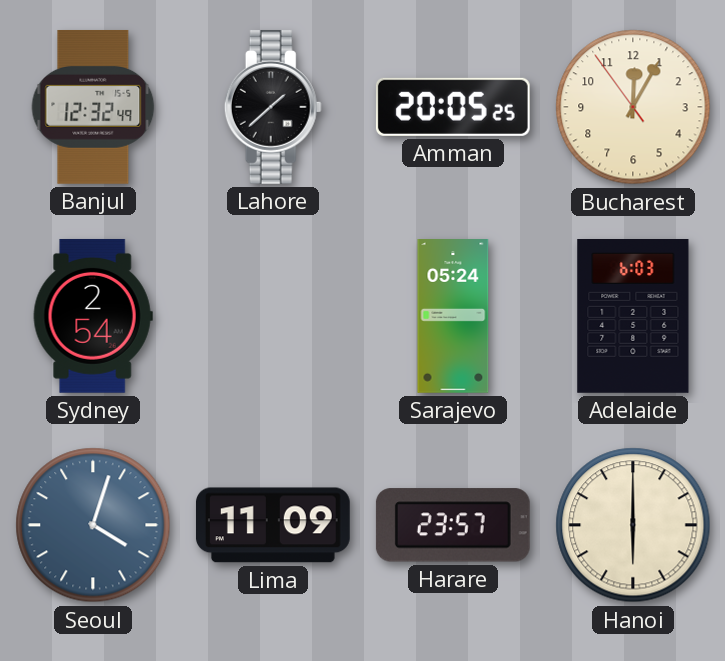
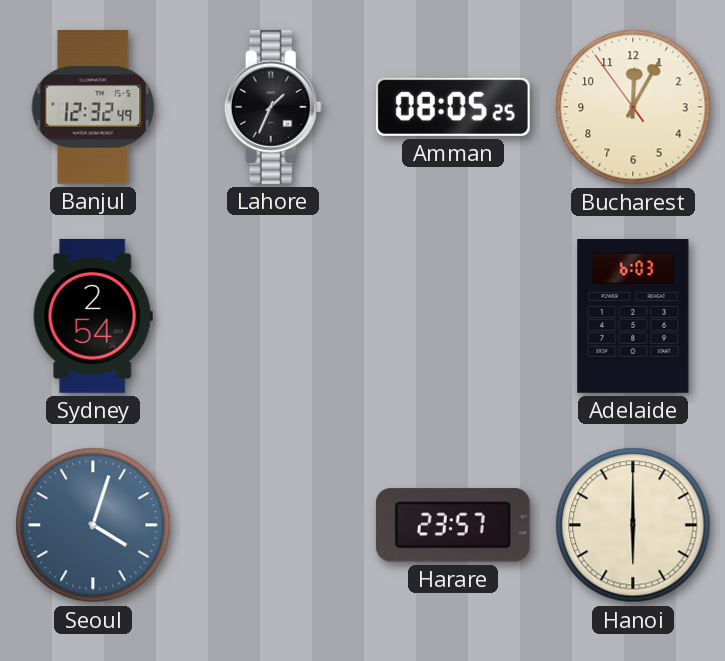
Lahore: 1:38 -> 1:34 (273, 107)
Amman: 20:05 -> 08:05 (453, 107)
Sarajevo: 05:24 -> none (453, 317)
Lima: 11:09 -> none (273, 525)
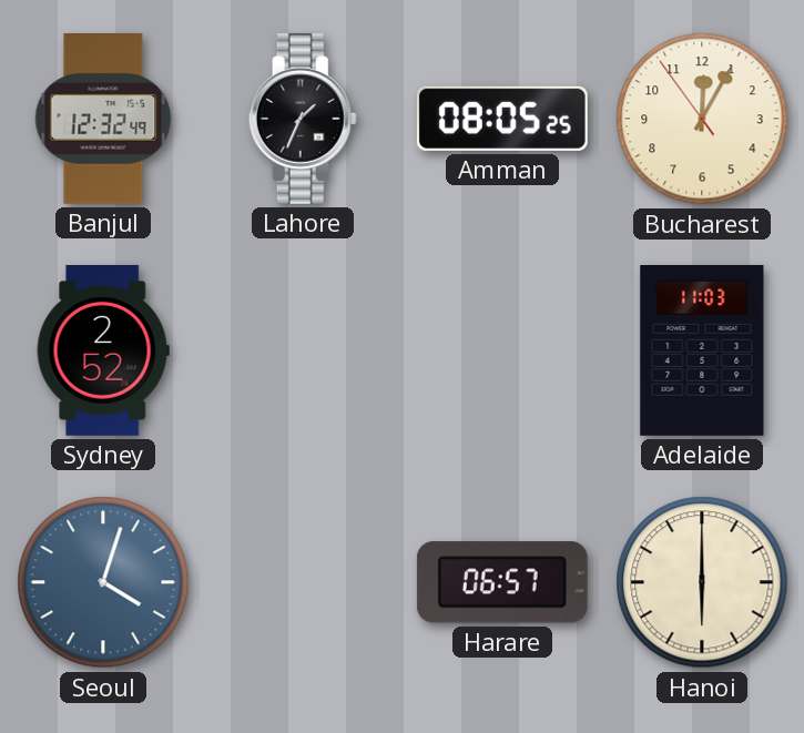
Sydney: 2:54 -> 2:52 (103, 350)
Adelaide: 6:03 -> 11:03 (702, 352)
Harare: 23:57 -> 06:57 (502, 582)
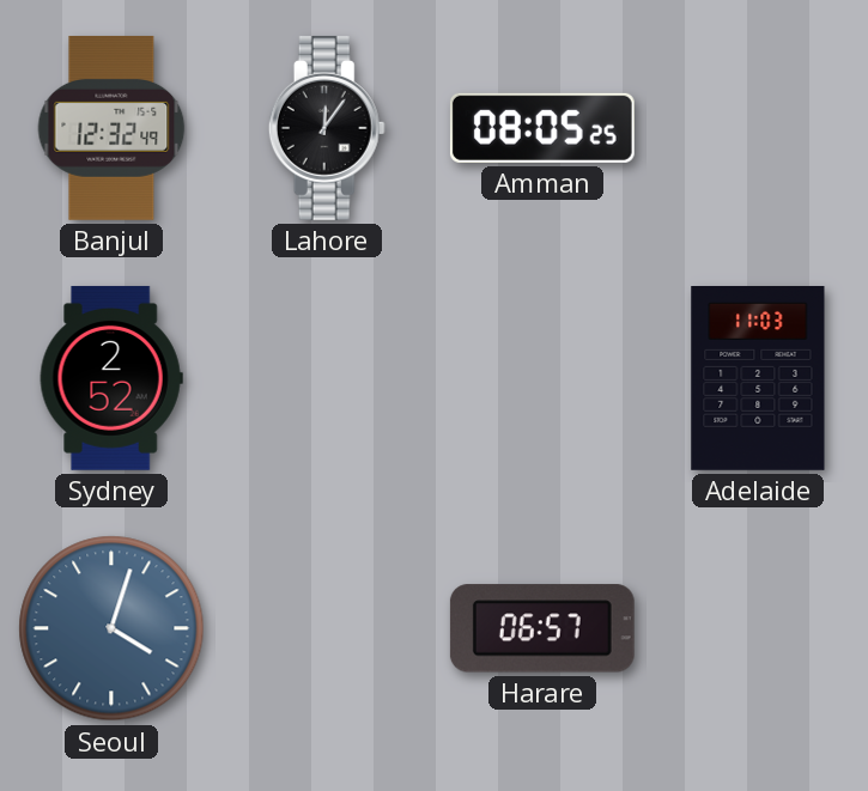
Lahore: 1:34 -> 12:06 (327, 128)
Bucharest: 12:04 -> none (702, 119)
Hanoi: 6:00 -> none (702, 582)
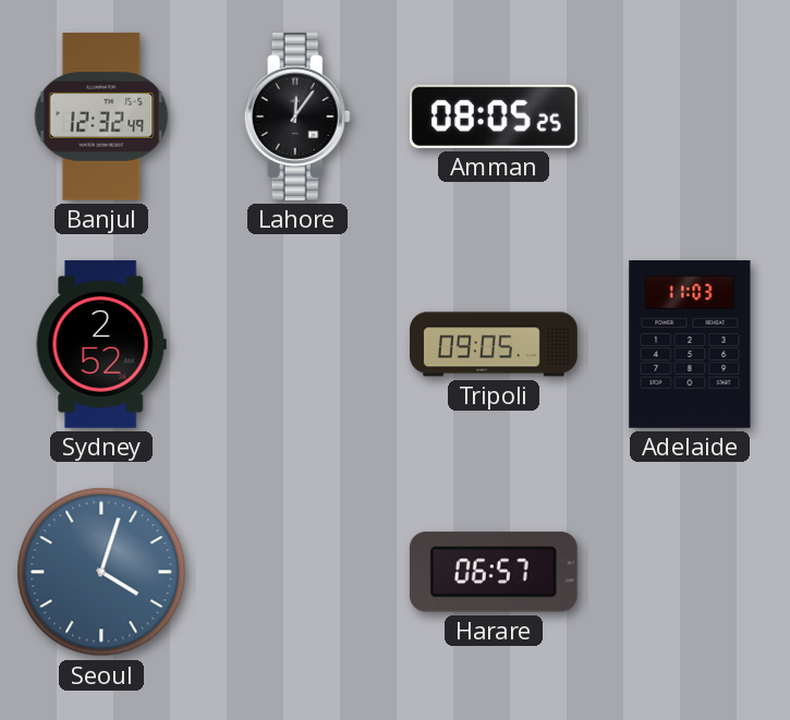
Tripoli: none -> 09:05 (495, 344)
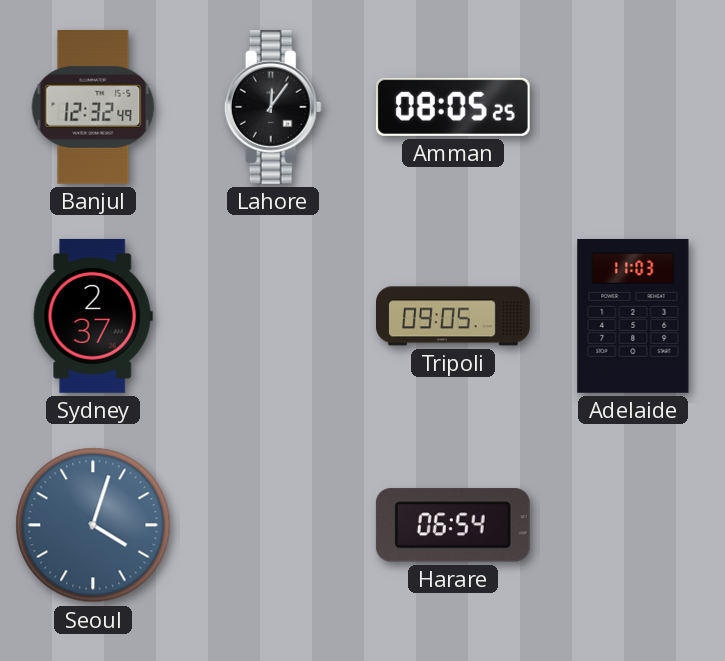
Sydney: 2:52 -> 2:37 (93, 316)
Harare: 06:57 -> 06:54 (453, 525)
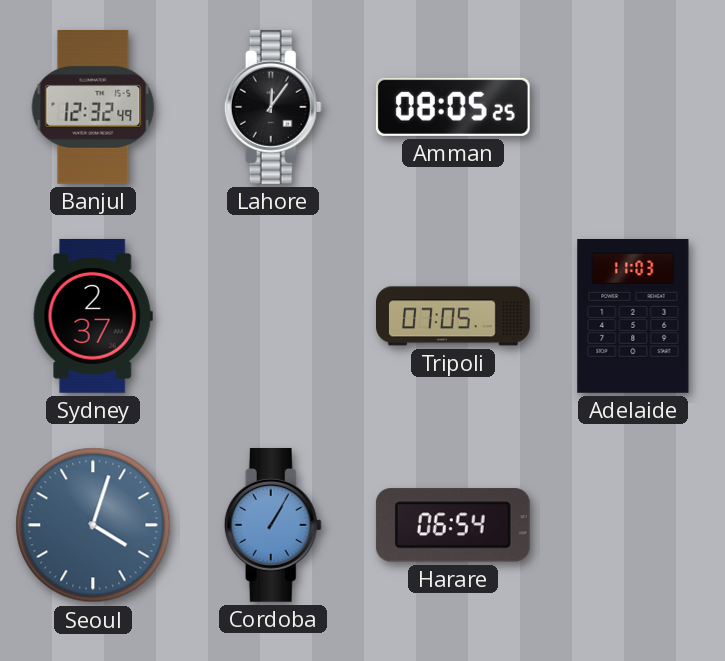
Tripoli: 09:05 -> 07:05 (454, 316)
Cordoba: none -> 1:05 (273, 525)
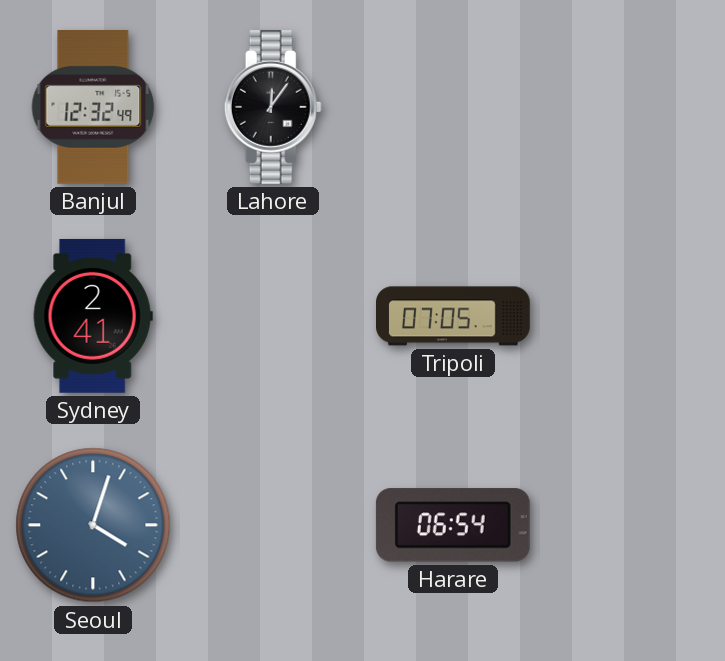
Amman: 08:05 -> none (453, 107)
Sydney: 2:37 -> 2:41 (93, 316)
Adelaide: 11:03 -> none (633, 317)
Cordoba: 1:05 -> none (273, 525)
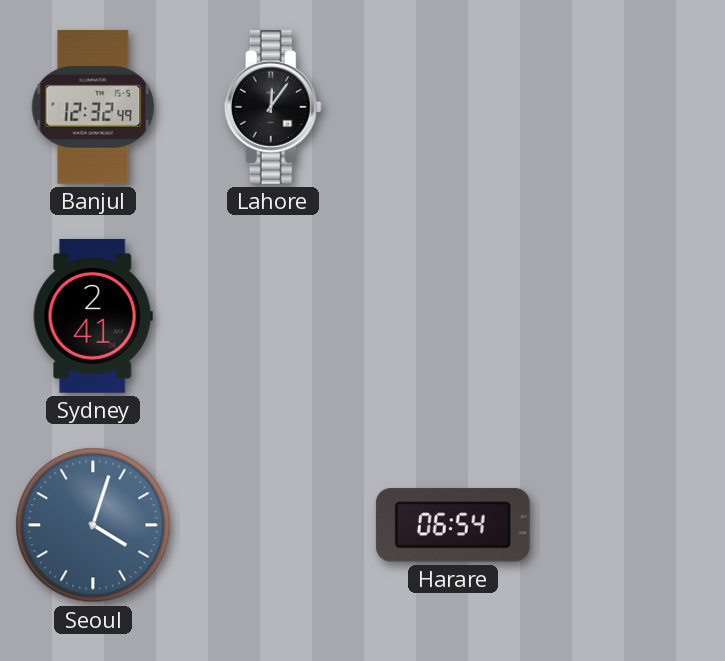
Tripoli: 07:05 -> none (454, 316)
